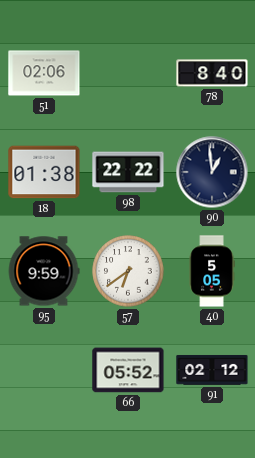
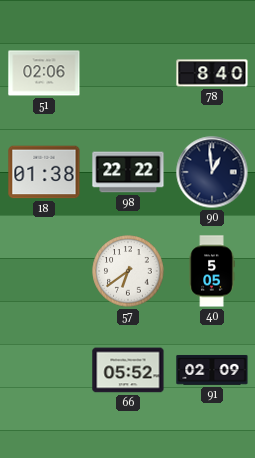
95: 9:59 -> none (44, 271)
91: 02:12 -> 02:09 (212, 370)
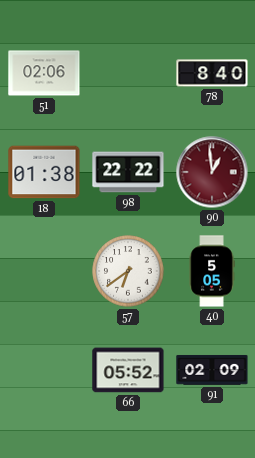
90 dial: navy -> burgundy (212, 172)
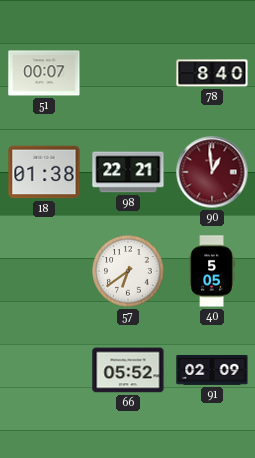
51: 02:06 -> 00:07 (44, 73)
98: 22:22 -> 22:21 (128, 172)
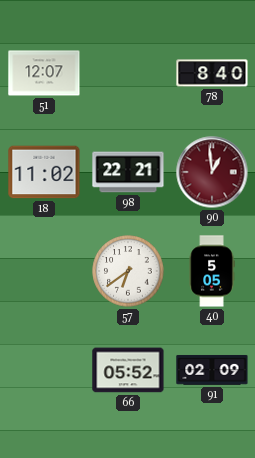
51: 00:07 -> 12:07 (44, 73)
18: 01:38 -> 11:02 (44, 172)
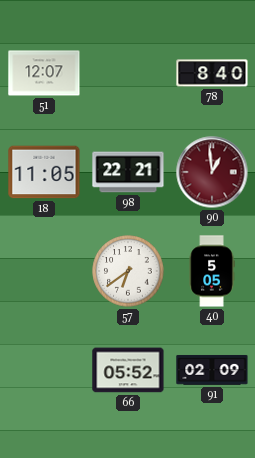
18: 11:02 -> 11:05 (44, 172)
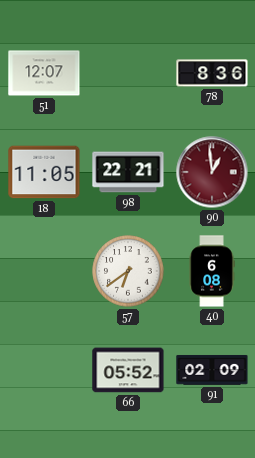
78: 8:40 -> 8:36 (212, 73)
40: 5:05 -> 6:08 (212, 271)
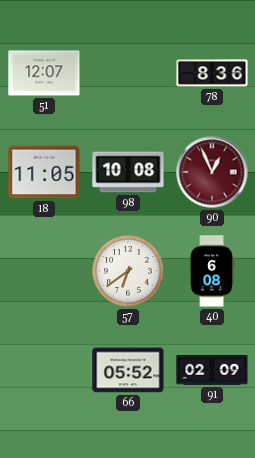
98: 22:21 -> 10:08 (128, 172)
90: 12:59 -> 12:56 (212, 172)
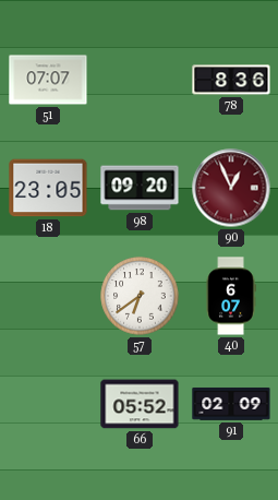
51: 12:07 -> 07:07 (48, 80)
18: 11:05 -> 23:05 (48, 188)
98: 10:08 -> 09:20 (140, 188)
40: 6:08 -> 6:07 (231, 296)
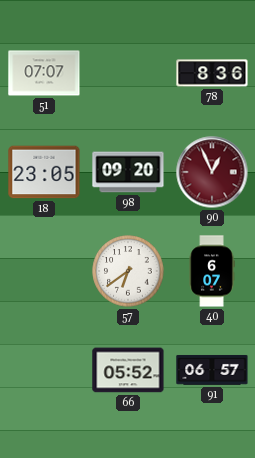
91: 02:09 -> 06:57 (212, 370)
